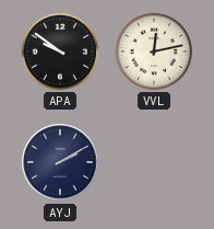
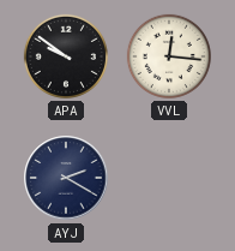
VVL: 12:13 -> 12:16 (169, 56)
AYJ: 2:10 -> 2:20 (66, 178)
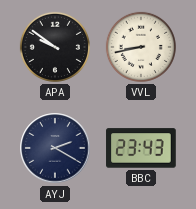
VVL: 12:16 -> 8:43 (141, 47)
BBC: none -> 23:43 (141, 148)
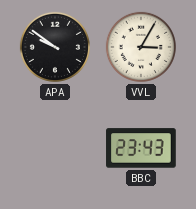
VVL: 8:43 -> 3:05 (141, 47)
AYJ: 2:20 -> none (55, 148)
